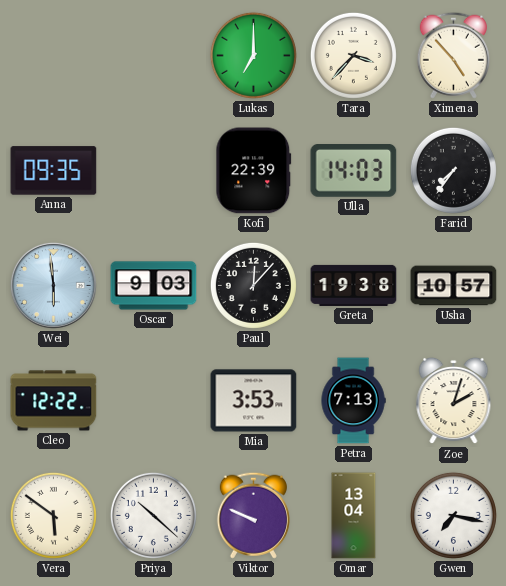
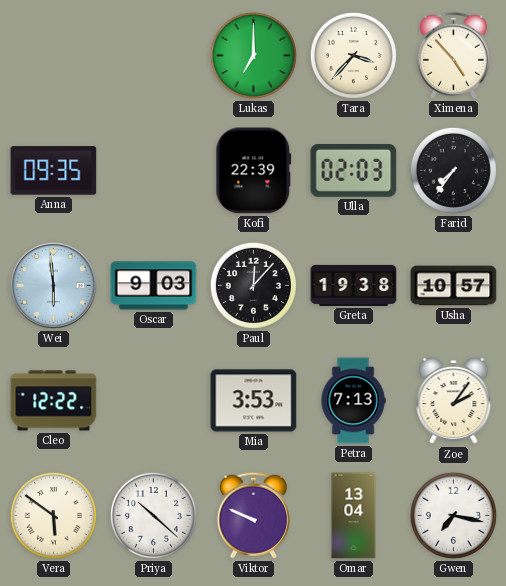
Ulla: 14:03 -> 02:03 (354, 171)
Zoe: 2:03 -> 2:06 (454, 401)
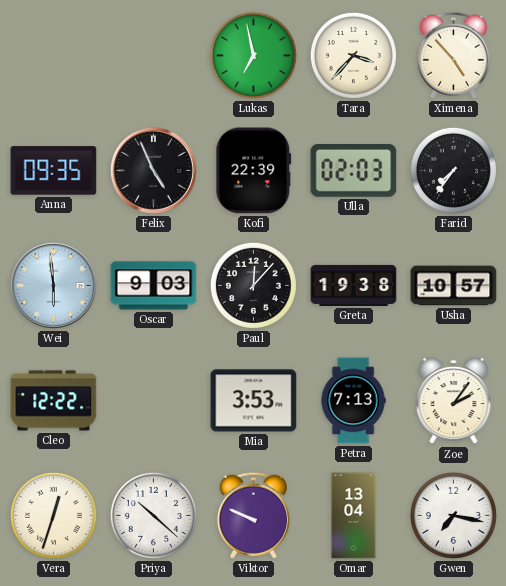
Lukas: 7:00 -> 6:58 (253, 55)
Felix: none -> 4:56 (153, 170)
Vera: 5:51 -> 12:33 (53, 515)
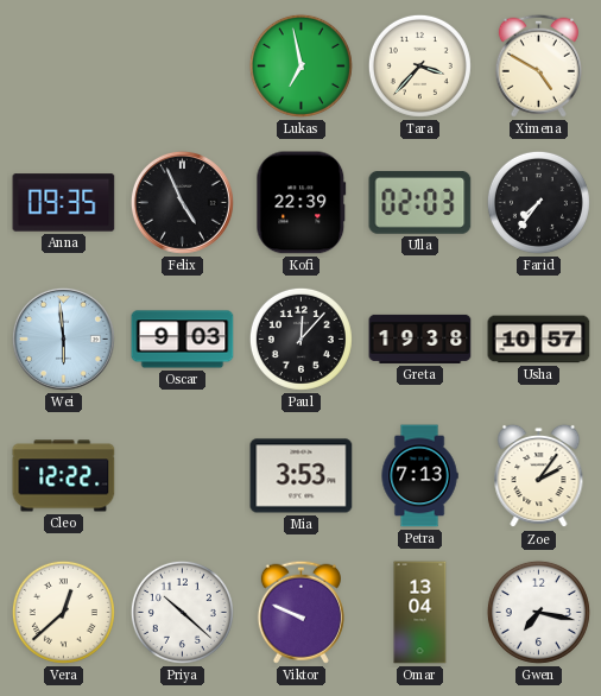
Ximena: 4:53 -> 4:50 (538, 65)
Vera: 12:33 -> 12:38 (63, 612)
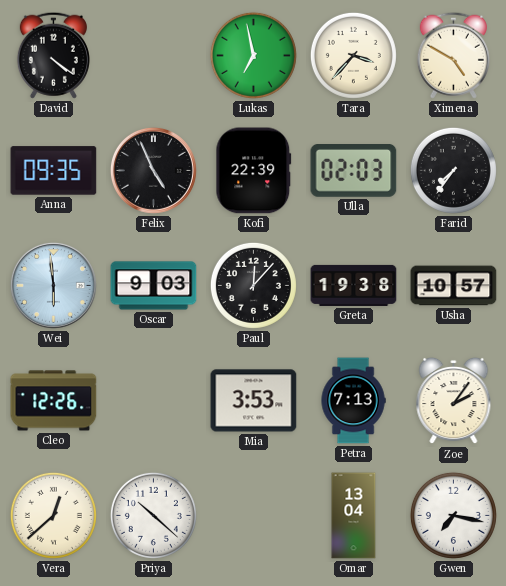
David: none -> 4:21 (53, 55)
Cleo: 12:22 -> 12:26 (54, 401)
Viktor: 9:49 -> none (300, 612)
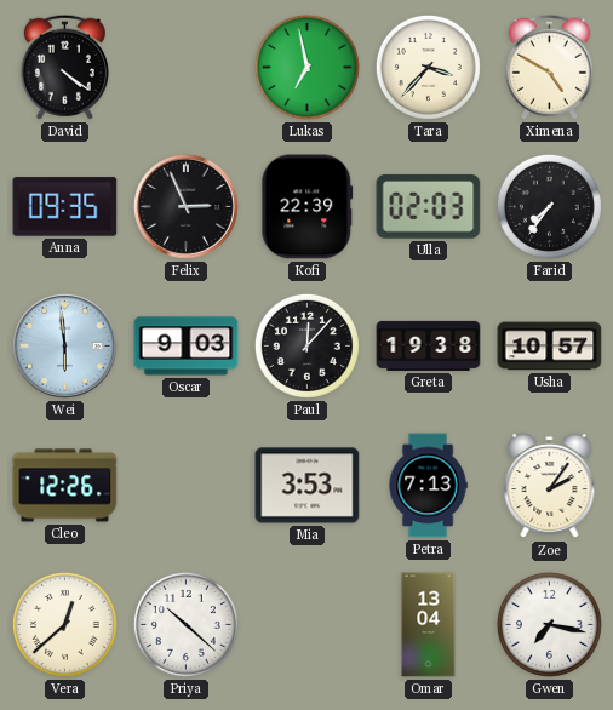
Felix: 4:56 -> 2:56 (185, 206)
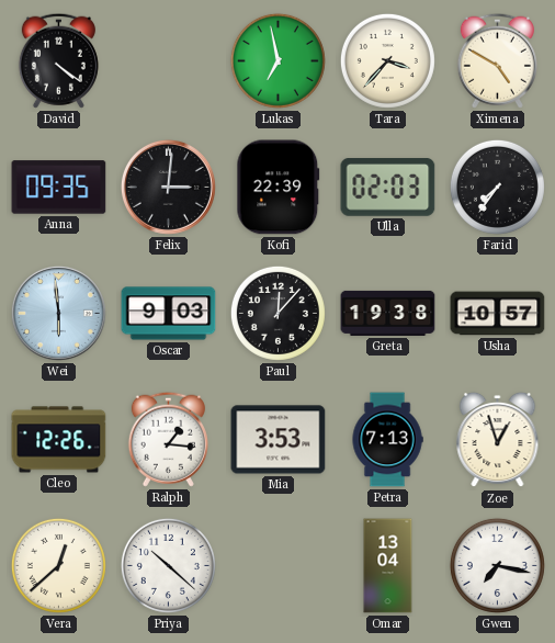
Felix: 2:56 -> 3:01 (168, 187)
Ralph: none -> 1:16 (168, 439)
Zoe: 2:06 -> 12:57 (498, 440)
